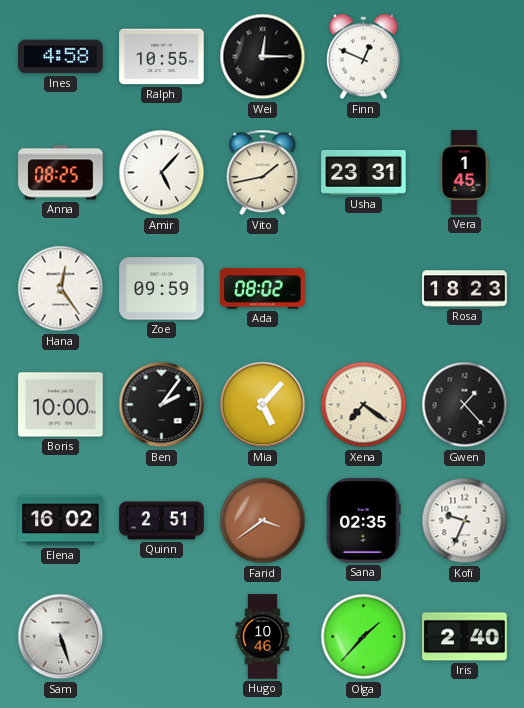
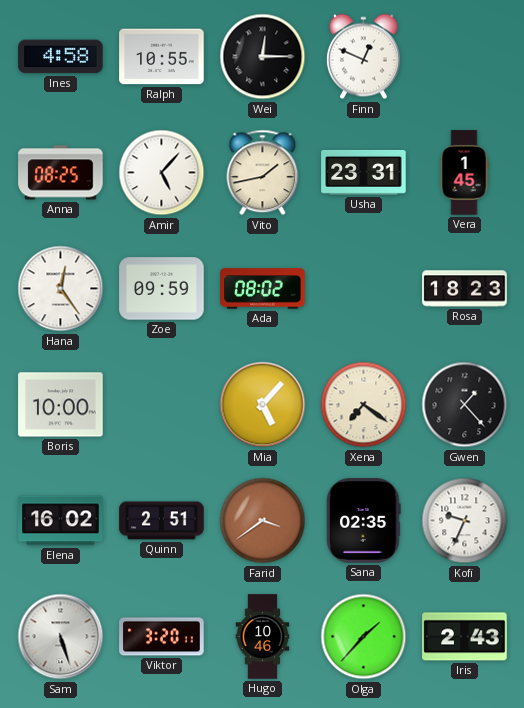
Ben: 2:06 -> none (162, 405)
Viktor: none -> 3:20 (162, 637)
Iris: 2:40 -> 2:43 (465, 637)
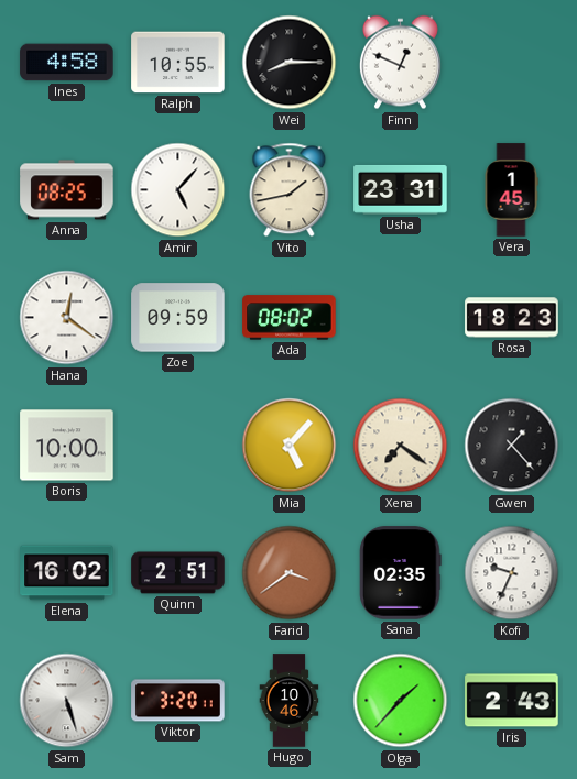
Wei: 12:15 -> 8:15 (290, 63)
Hana: 12:24 -> 12:21 (67, 318)
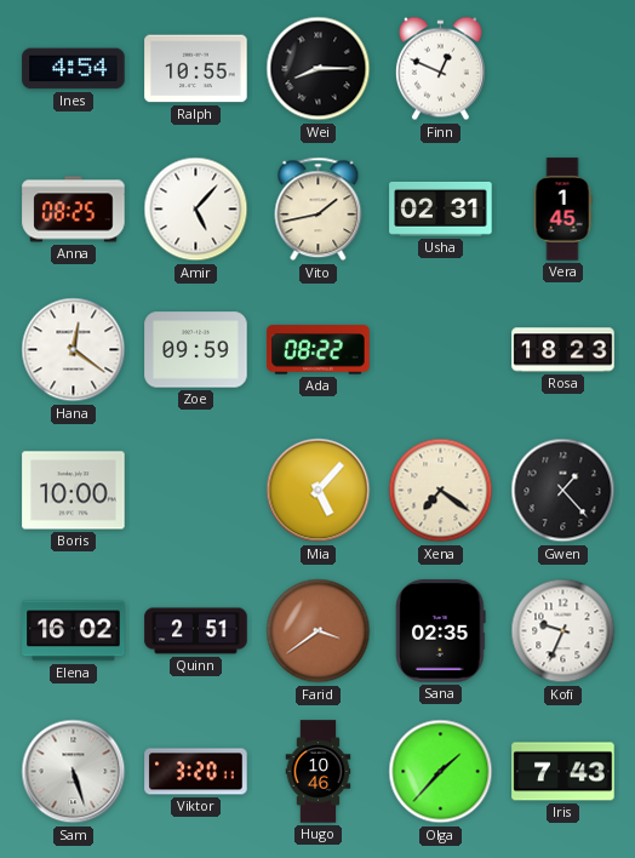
Ines: 4:58 -> 4:54 (74, 69)
Usha: 23:31 -> 02:31 (441, 208)
Ada: 08:02 -> 08:22 (319, 350)
Iris: 2:43 -> 7:43 (564, 772)
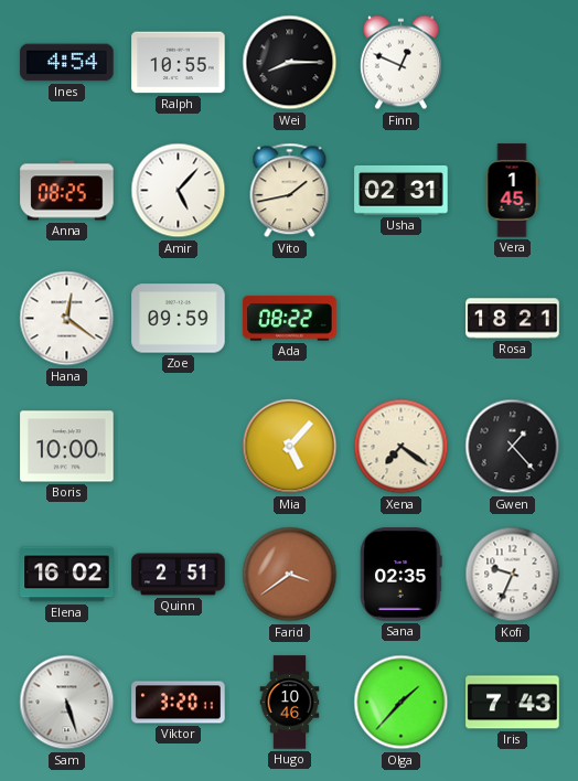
Rosa: 18:23 -> 18:21 (513, 319)
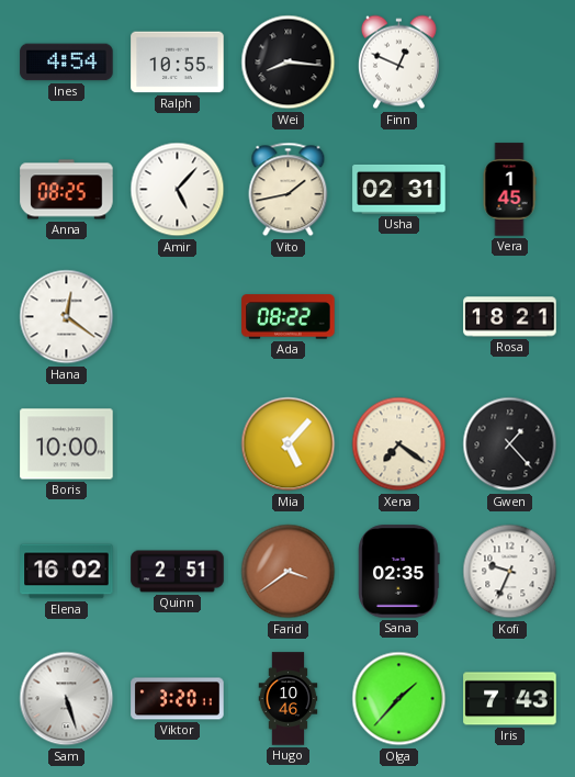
Wei: 8:15 -> 8:16 (289, 63)
Zoe: 09:59 -> none (179, 319)
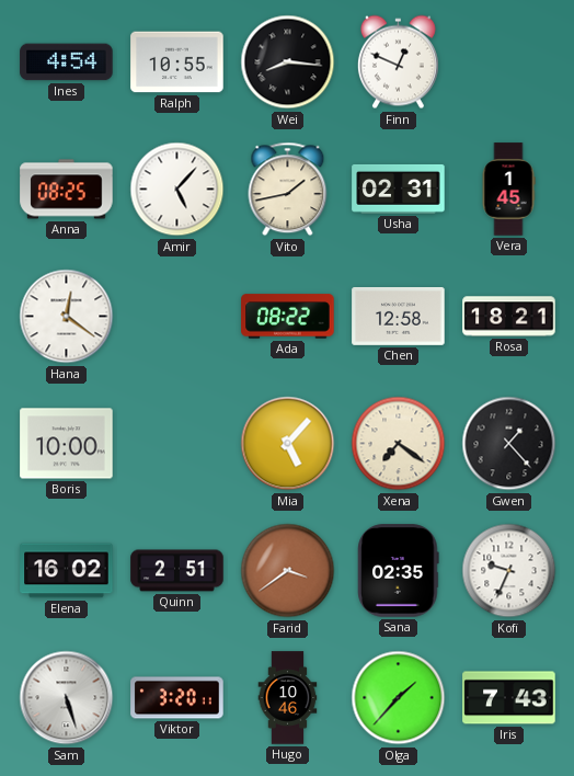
Chen: none -> 12:58 (399, 316)
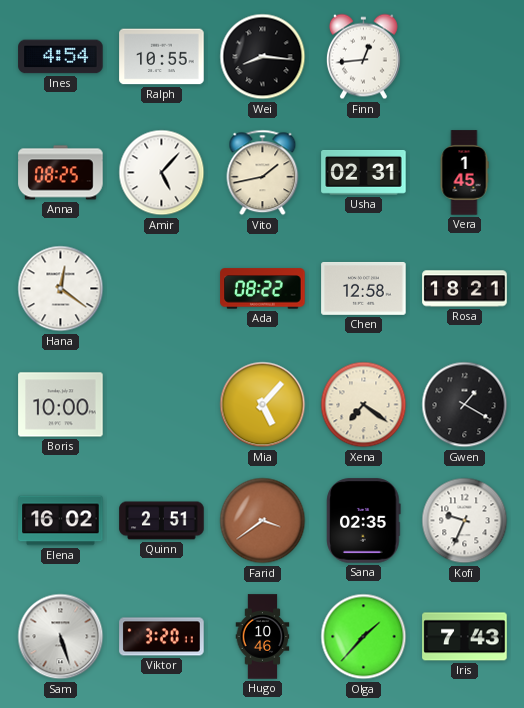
Finn: 12:49 -> 12:44 (363, 57)
Gwen: 1:23 -> 1:20 (465, 405)
